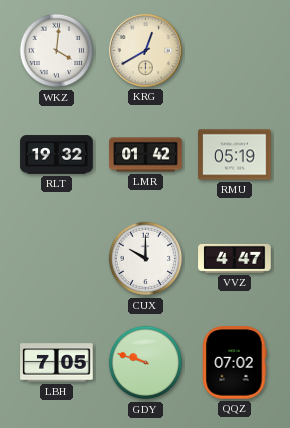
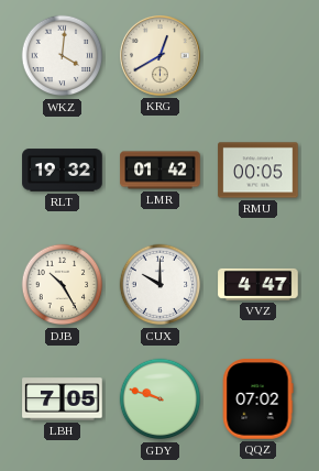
RMU: 05:19 -> 00:05 (258, 171)
DJB: none -> 10:25 (63, 285)
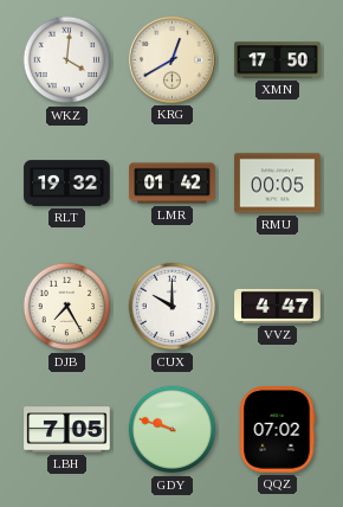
XMN: none -> 17:50 (278, 60)
DJB: 10:25 -> 7:25 (67, 307)
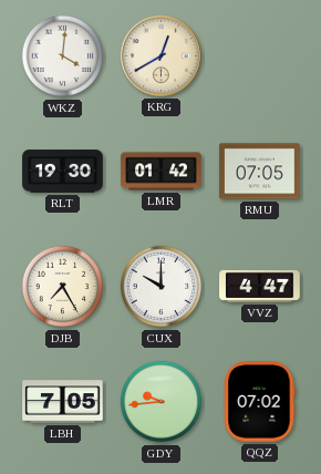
XMN: 17:50 -> none (278, 60)
RLT: 19:32 -> 19:30 (63, 172)
RMU: 00:05 -> 07:05 (260, 172)
GDY: 9:48 -> 9:44 (162, 402)
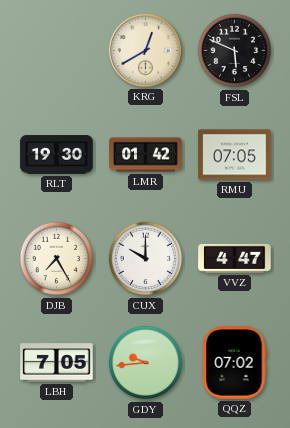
WKZ: 4:01 -> none (63, 56)
FSL: none -> 5:49 (235, 51)
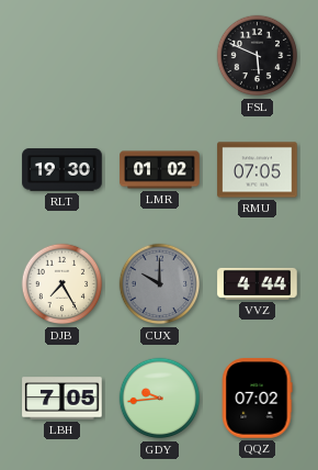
KRG: 12:40 -> none (145, 50)
LMR: 01:42 -> 01:02 (160, 170)
CUX dial: white -> grey (160, 284)
VVZ: 4:47 -> 4:44 (258, 283)
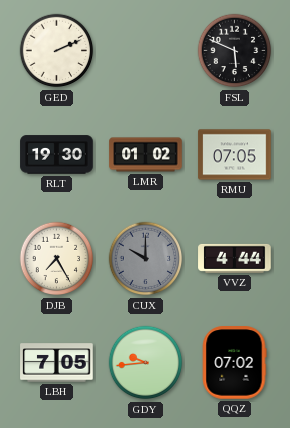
GED: none -> 2:11 (57, 51)
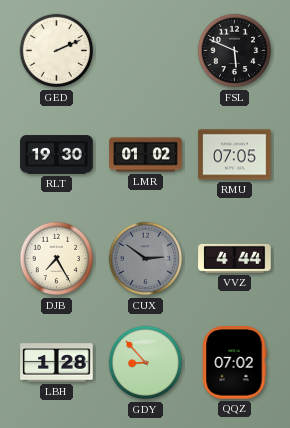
CUX: 10:00 -> 2:51 (146, 259)
LBH: 7:05 -> 1:28 (57, 363)
GDY: 9:44 -> 8:53 (146, 363)
